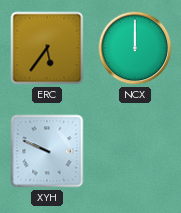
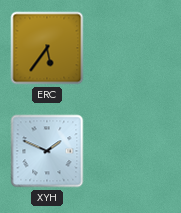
NCX: 12:00 -> none (135, 48)
XYH: 9:49 -> 1:49 (47, 151)
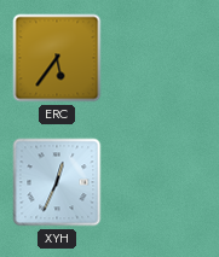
XYH: 1:49 -> 12:34 (57, 182)
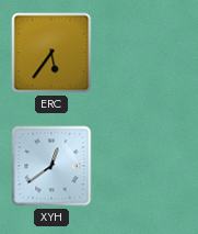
XYH: 12:34 -> 12:39 (51, 166)
